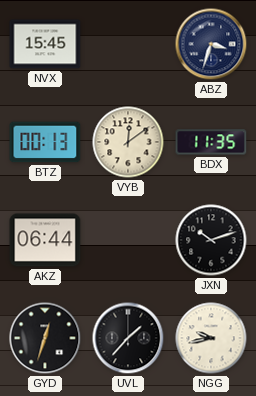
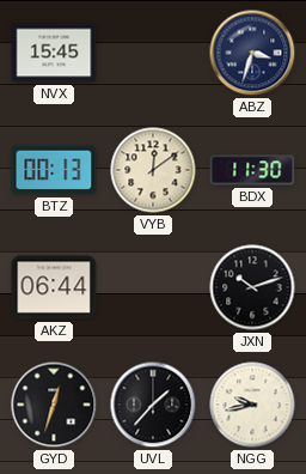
BDX: 11:35 -> 11:30 (252, 170)
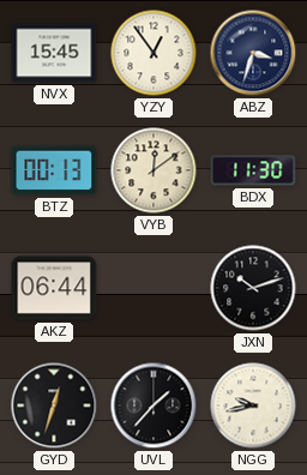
YZY: none -> 12:54 (153, 53)
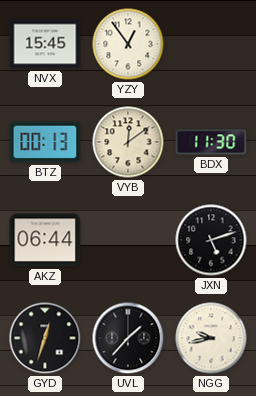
ABZ: 3:33 -> none (253, 53)
JXN: 10:12 -> 5:12 (211, 240)
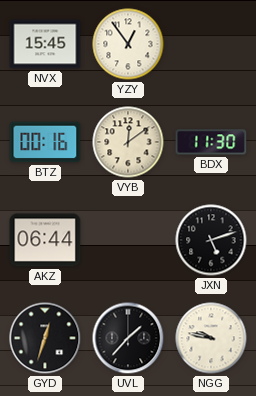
BTZ: 00:13 -> 00:16 (45, 142)
NGG: 9:43 -> 9:47 (211, 338)
